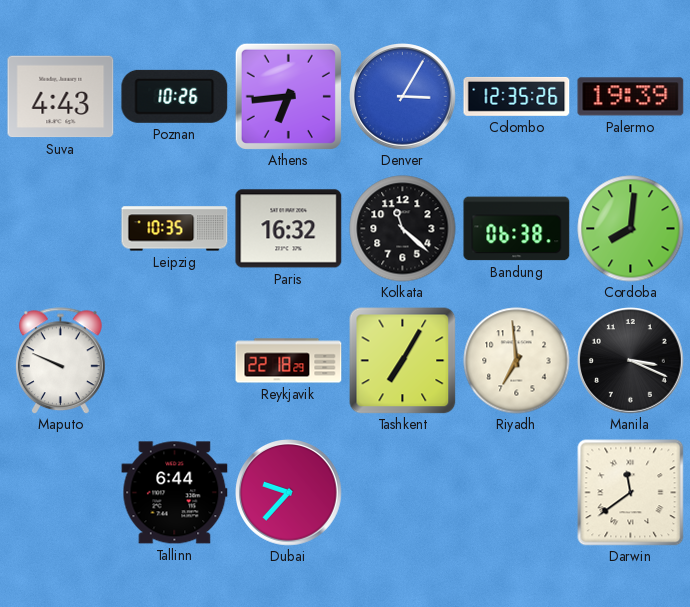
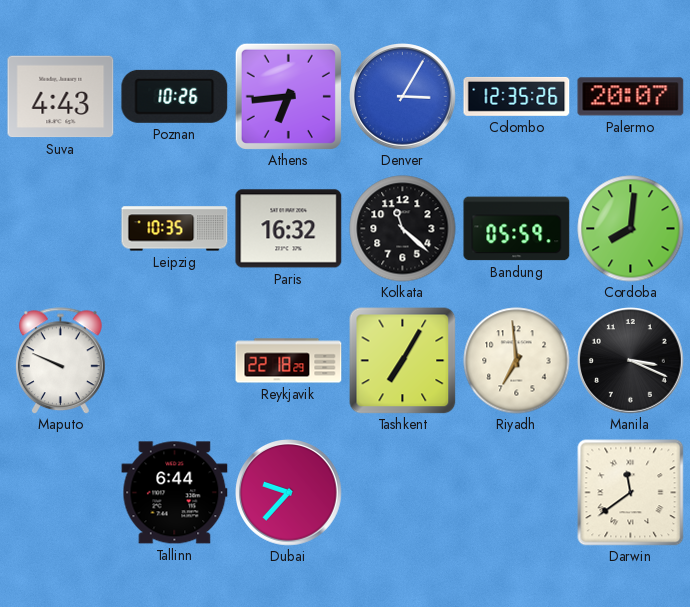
Palermo: 19:39 -> 20:07 (631, 97)
Bandung: 06:38 -> 05:59 (517, 229)
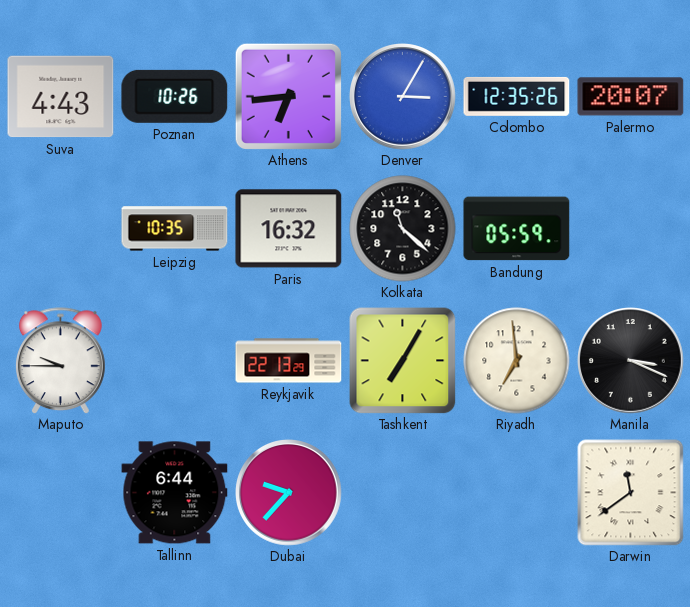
Cordoba: 8:01 -> none (631, 229)
Maputo: 9:49 -> 9:45 (60, 361)
Reykjavik: 22:18 -> 22:13 (289, 361)
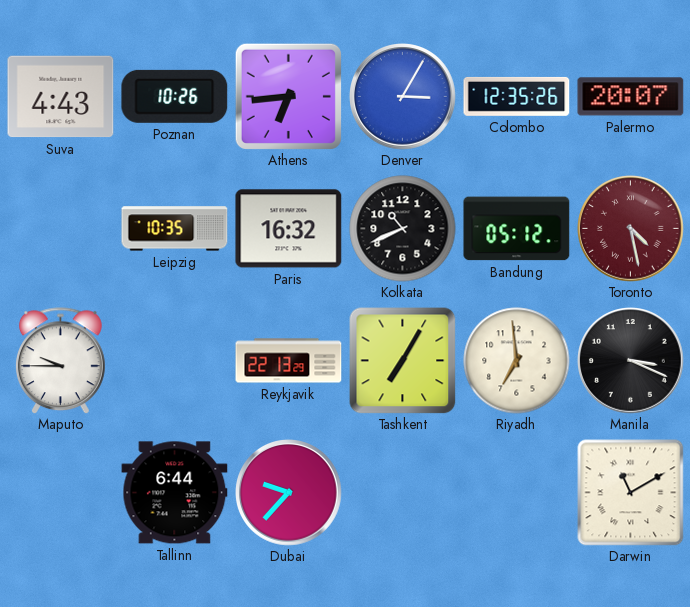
Kolkata: 11:22 -> 10:41 (403, 229)
Bandung: 05:59 -> 05:12 (517, 229)
Toronto: none -> 4:28 (631, 229)
Darwin: 11:39 -> 11:10 (631, 493)
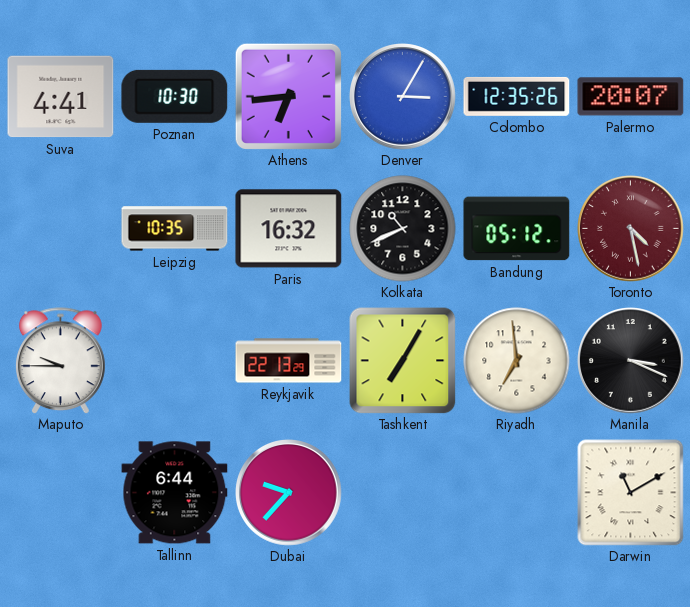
Suva: 4:43 -> 4:41 (61, 97)
Poznan: 10:26 -> 10:30 (175, 96)
